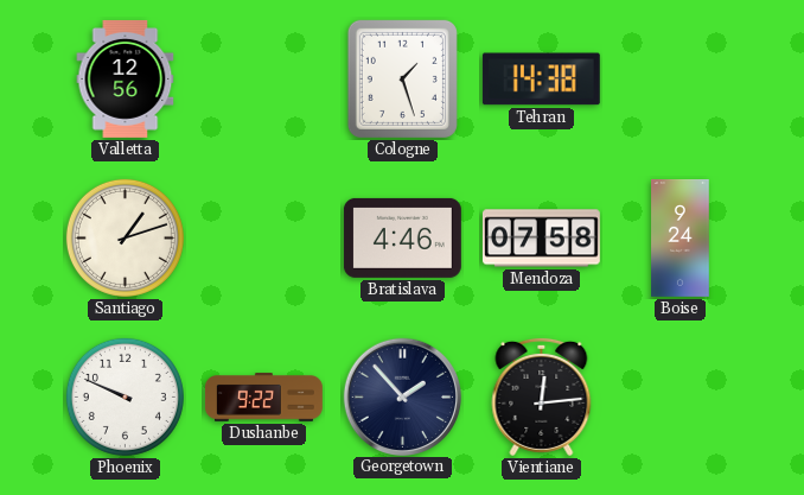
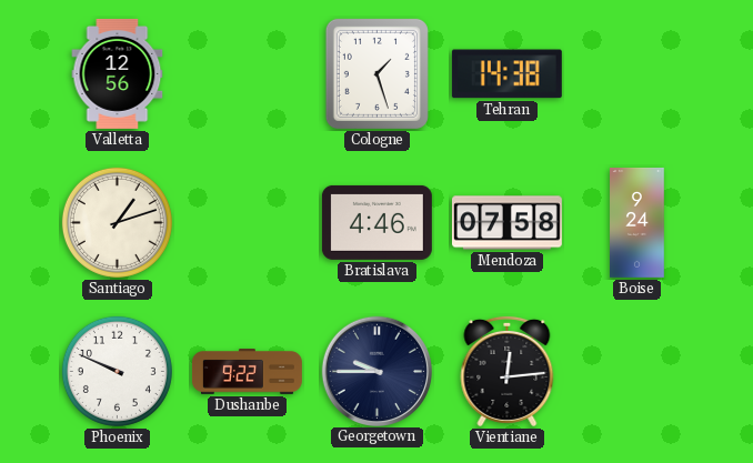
Georgetown: 1:53 -> 9:45 (376, 371)
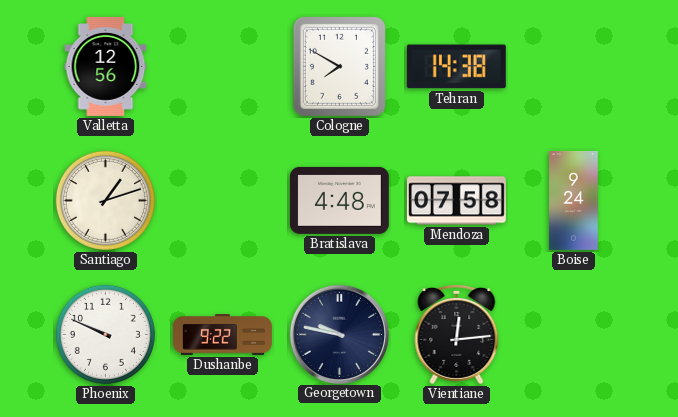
Cologne: 1:27 -> 7:50 (339, 66)
Bratislava: 4:46 -> 4:48 (339, 200)
Georgetown: 9:45 -> 9:47 (339, 334)
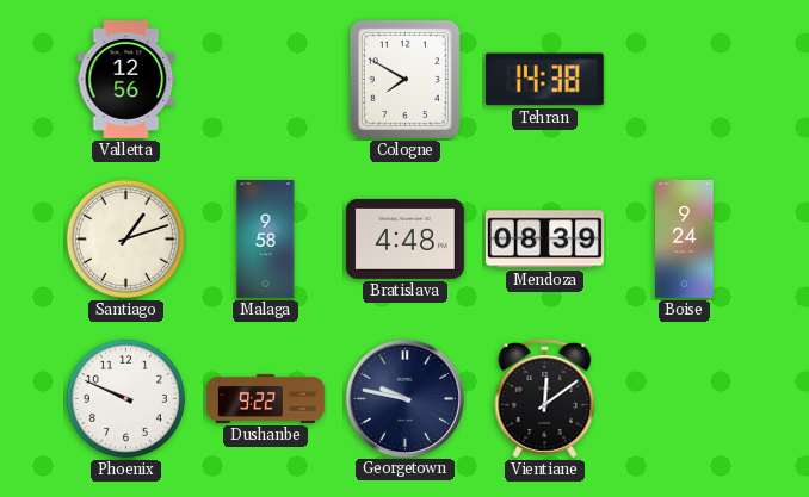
Malaga: none -> 9:58 (266, 240)
Mendoza: 07:58 -> 08:39 (544, 240)
Vientiane: 12:14 -> 12:09 (545, 398)
